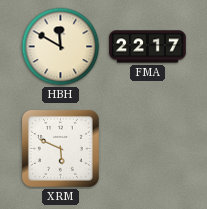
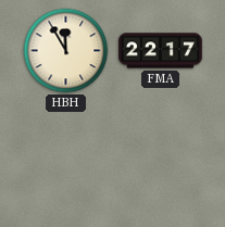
HBH: 11:50 -> 11:55 (66, 51)
XRM: 5:49 -> none (61, 149)
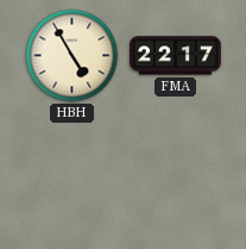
HBH: 11:55 -> 4:55 (72, 56)
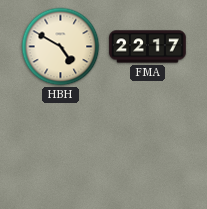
HBH: 4:55 -> 4:50 (61, 47)
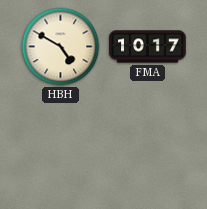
FMA: 22:17 -> 10:17 (148, 47)
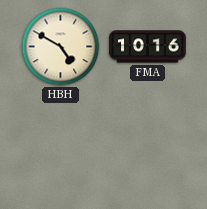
FMA: 10:17 -> 10:16 (148, 47)
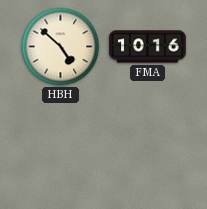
HBH: 4:50 -> 4:52 (61, 47)
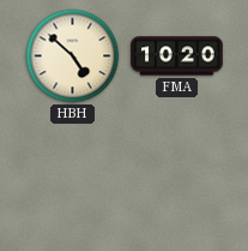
FMA: 10:16 -> 10:20 (177, 56)
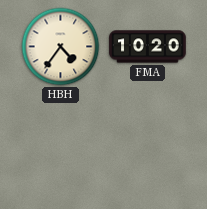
HBH: 4:52 -> 4:36 (61, 47)
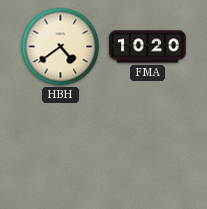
HBH: 4:36 -> 4:39 (61, 47)
